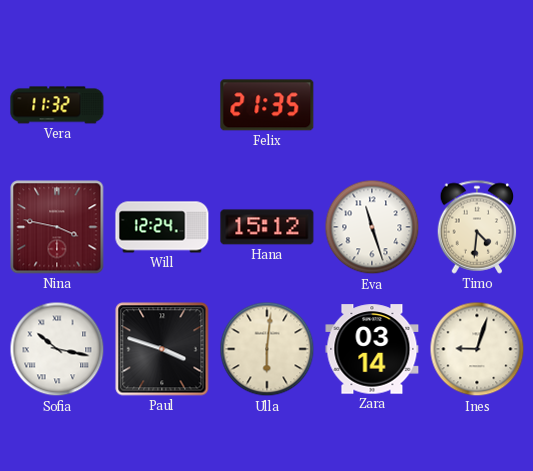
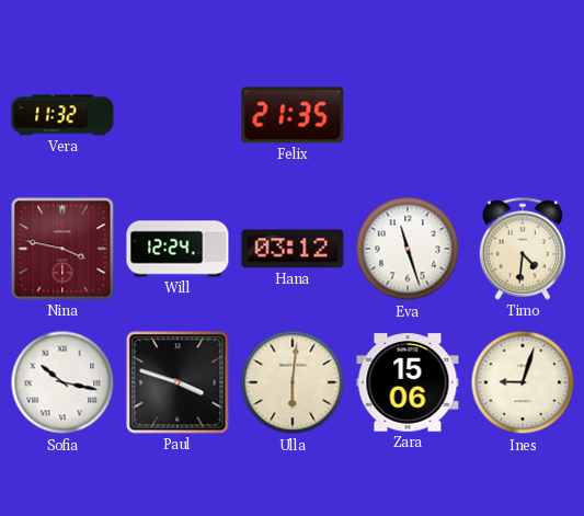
Hana: 15:12 -> 03:12 (293, 249)
Zara: 03:14 -> 15:06 (408, 382)
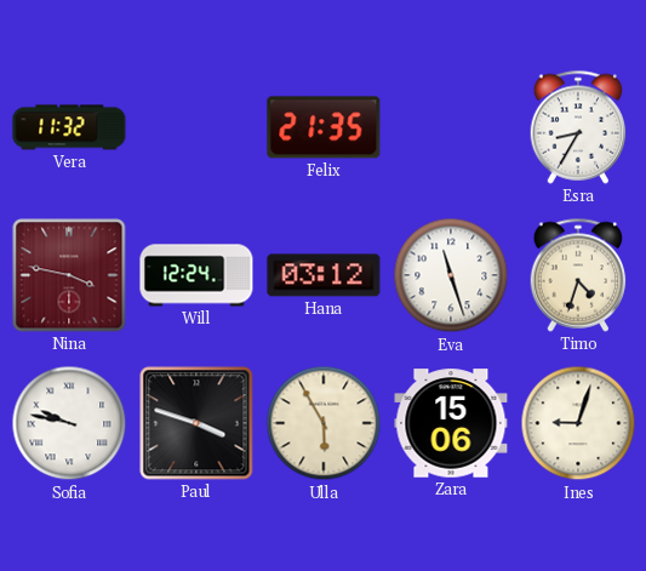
Esra: none -> 8:35 (578, 127)
Timo: 4:31 -> 4:33 (578, 275)
Sofia: 10:17 -> 9:47 (69, 423)
Ulla: 6:01 -> 5:55 (324, 423)
